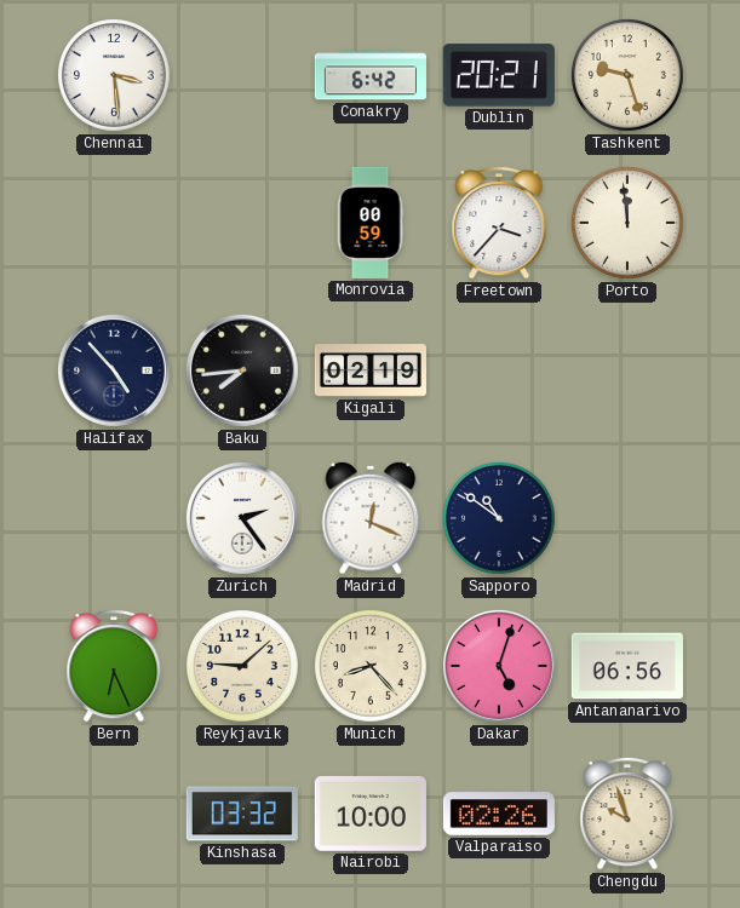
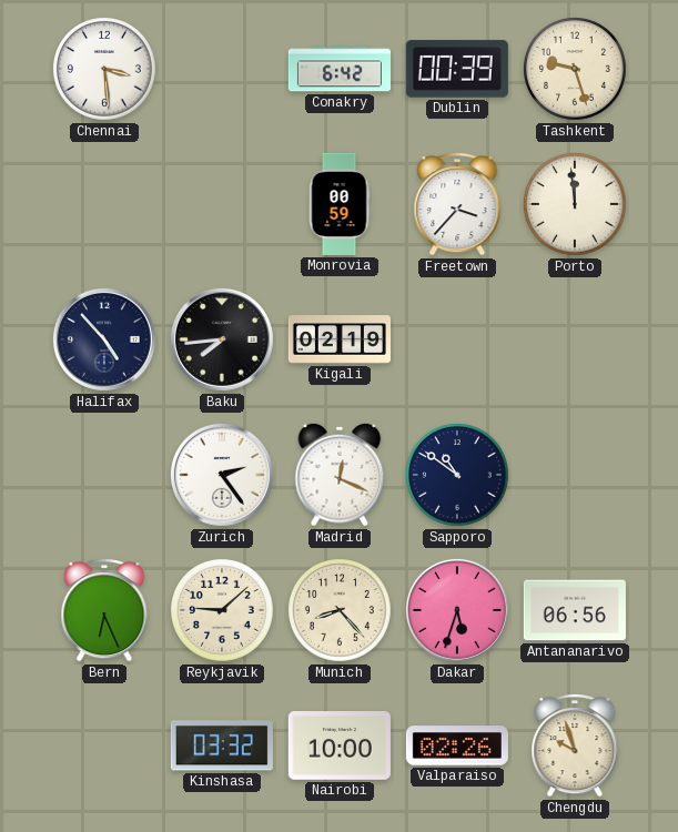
Dublin: 20:21 -> 00:39 (457, 69)
Dakar: 5:03 -> 5:33 (457, 610)
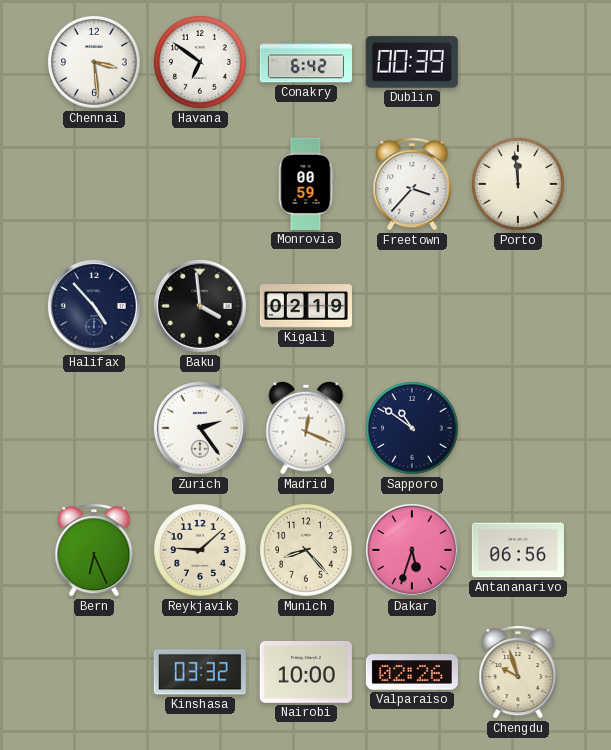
Havana: none -> 6:51 (201, 63)
Tashkent: 9:27 -> none (576, 70)
Baku: 7:44 -> 3:59 (200, 306)
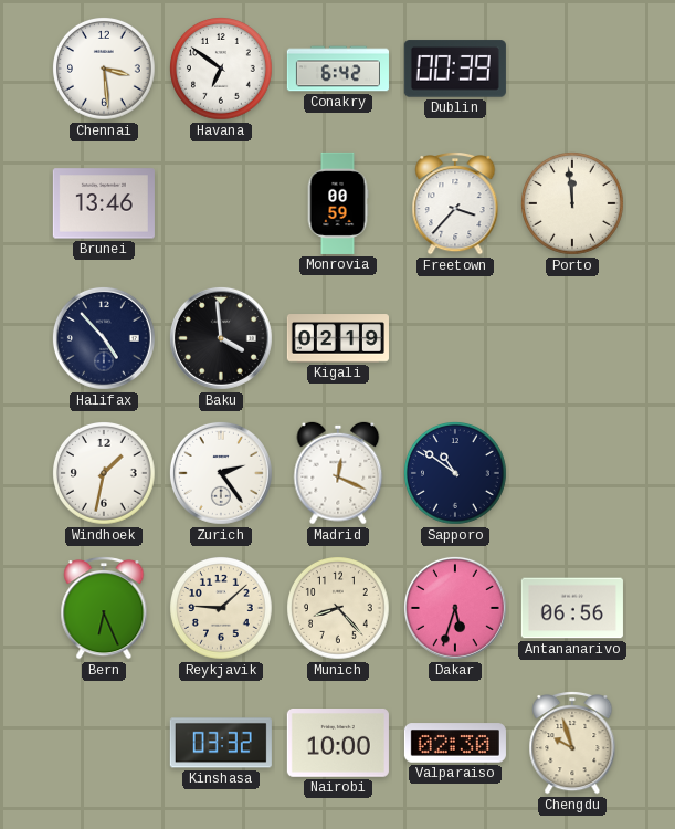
Brunei: none -> 13:46 (104, 203)
Windhoek: none -> 1:32 (105, 474)
Valparaiso: 02:26 -> 02:30 (455, 743)
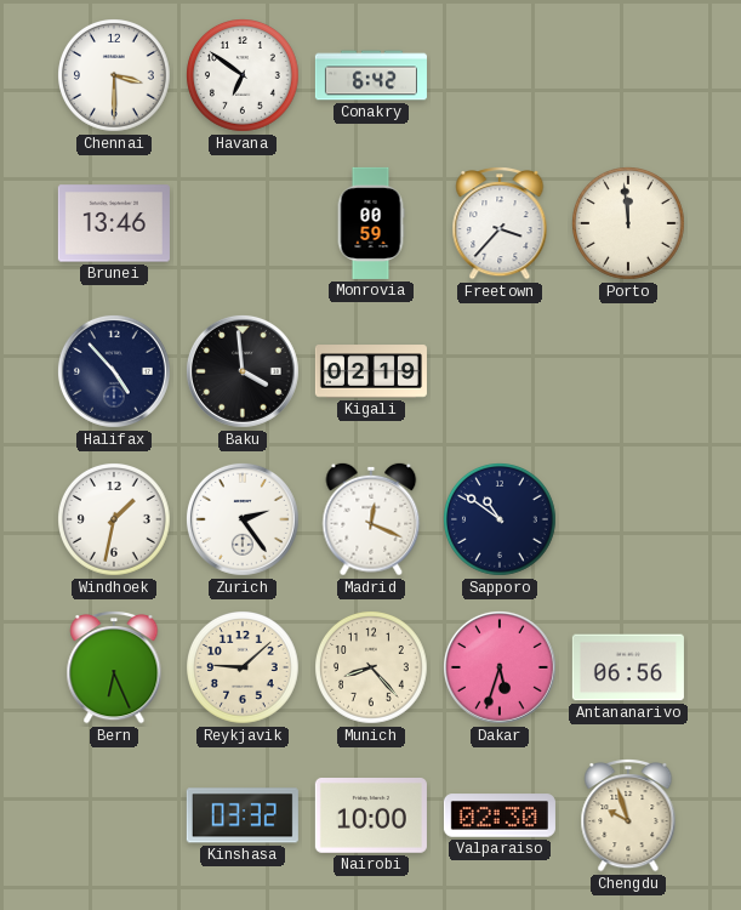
Chennai: 3:29 -> 3:30 (115, 76)
Dublin: 00:39 -> none (455, 69)
